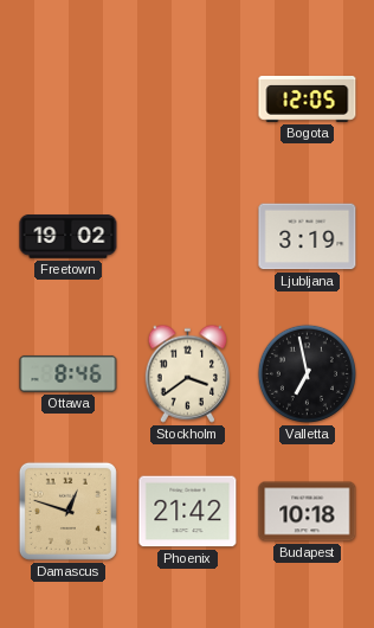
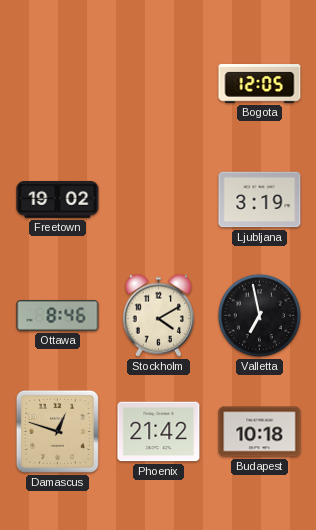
Stockholm: 3:39 -> 4:10 (159, 315)
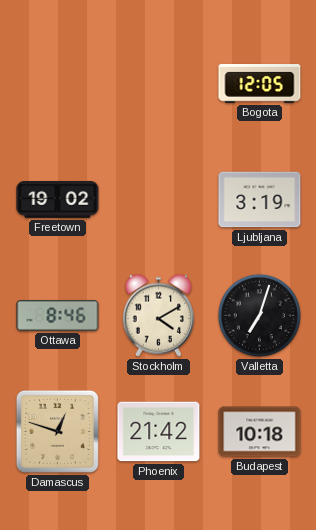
Valletta: 6:58 -> 7:03 (259, 315)
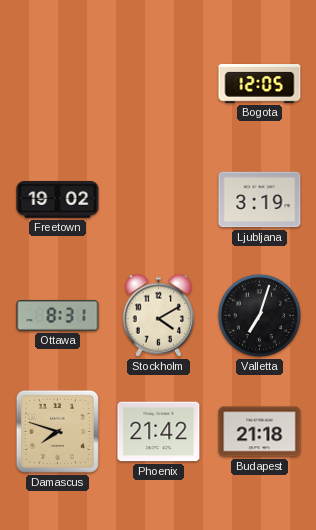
Ottawa: 8:46 -> 8:31 (58, 315)
Damascus: 12:48 -> 7:48 (57, 431)
Budapest: 10:18 -> 21:18 (260, 432)
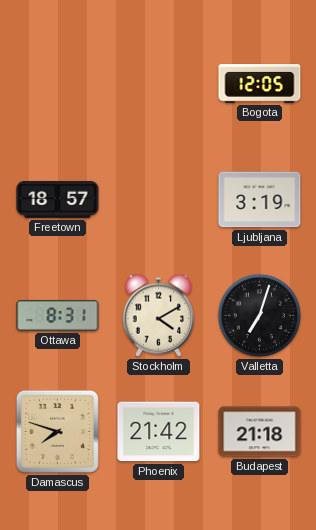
Freetown: 19:02 -> 18:57 (58, 200)
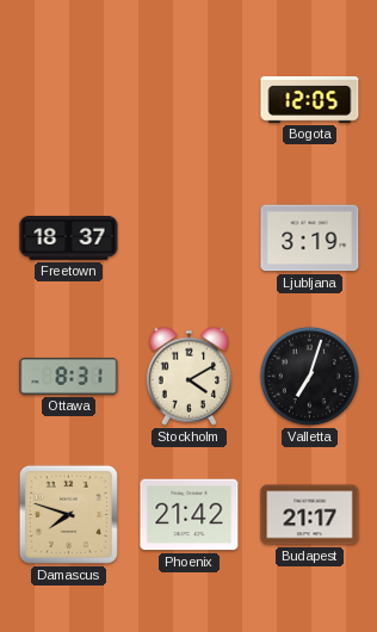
Freetown: 18:57 -> 18:37 (69, 238)
Budapest: 21:18 -> 21:17 (310, 515)
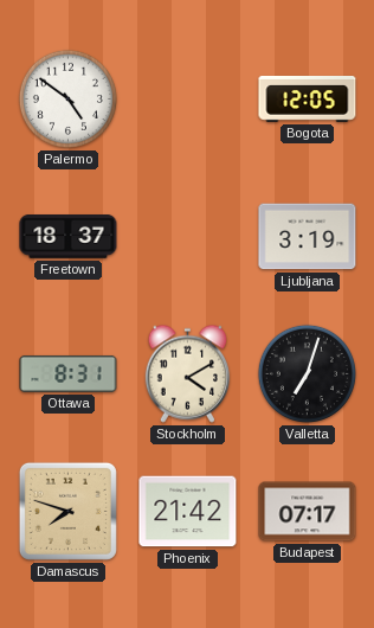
Palermo: none -> 4:51 (67, 98)
Budapest: 21:17 -> 07:17 (308, 512)
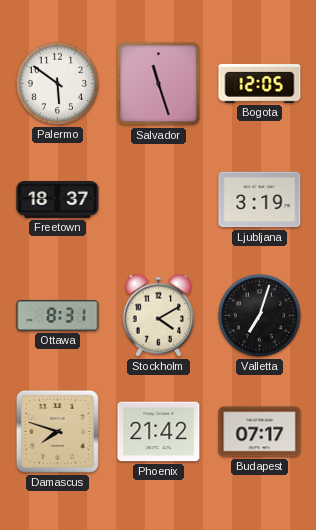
Palermo: 4:51 -> 5:51 (57, 83)
Salvador: none -> 11:27 (159, 84)
